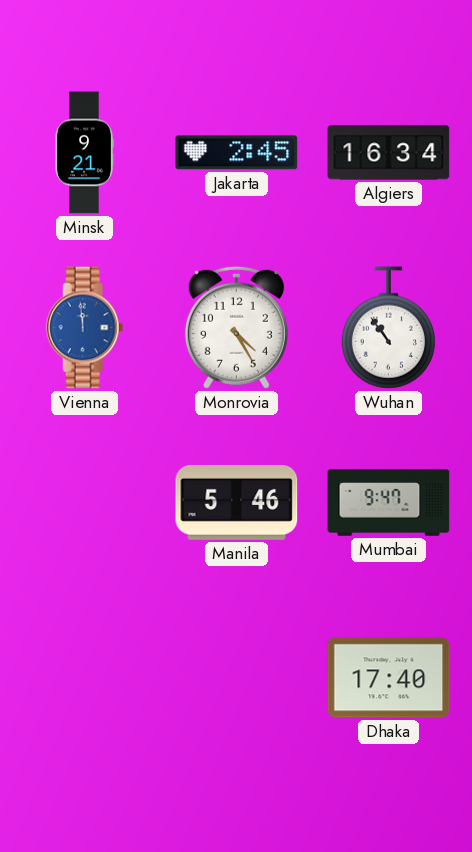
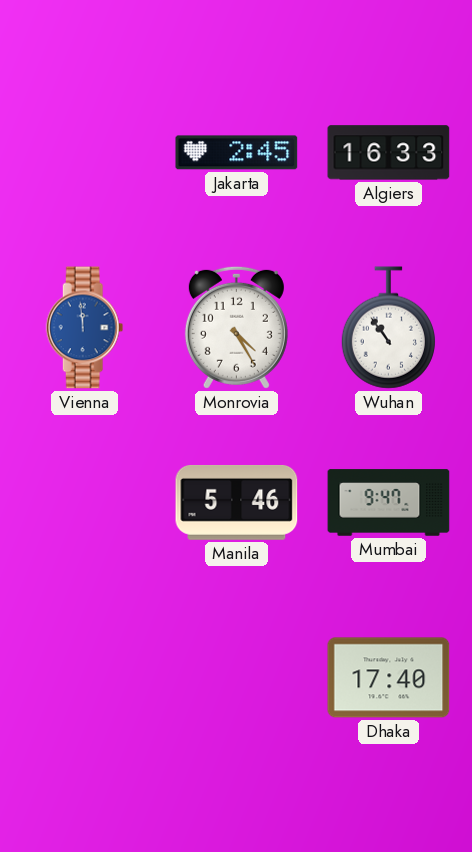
Minsk: 9:21 -> none (85, 153)
Algiers: 16:34 -> 16:33 (389, 153)
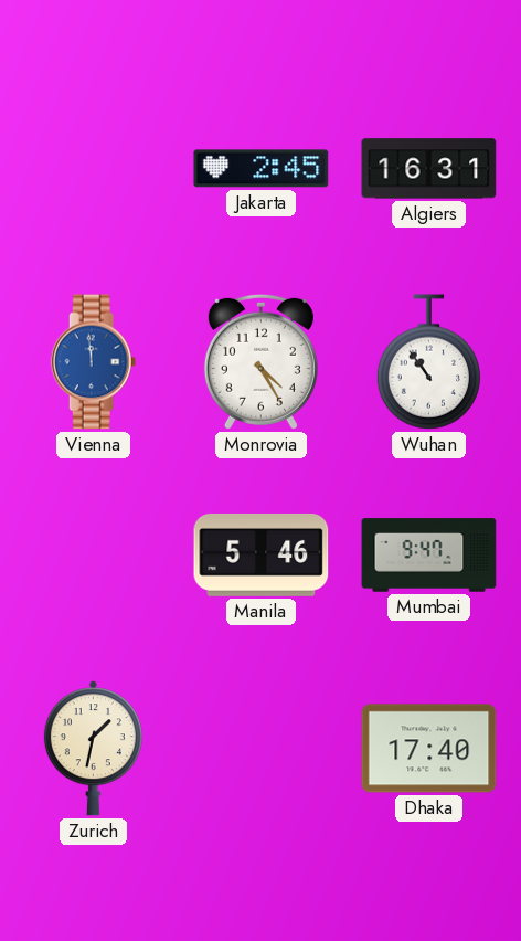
Algiers: 16:33 -> 16:31 (429, 169)
Zurich: none -> 1:32 (93, 749)
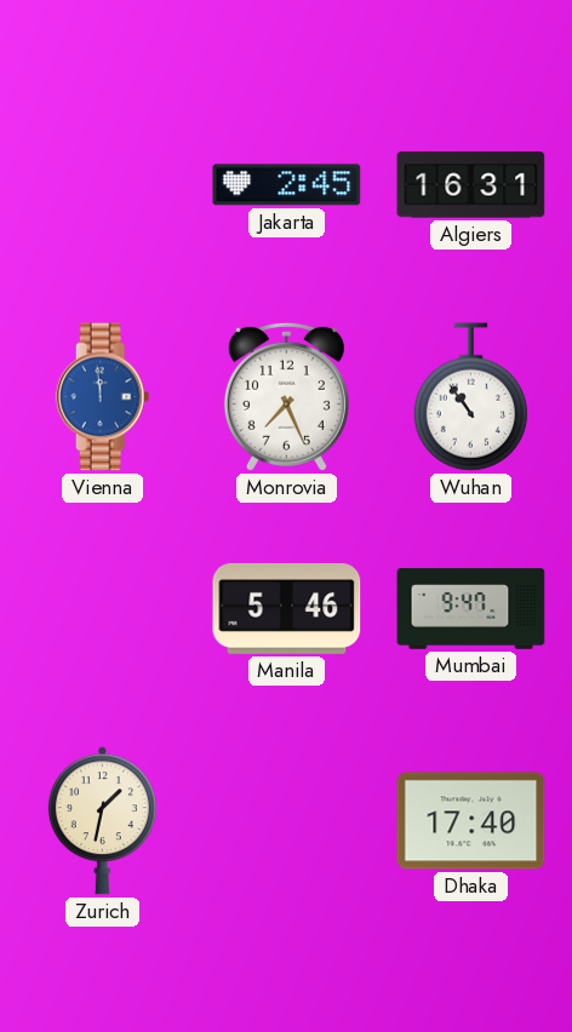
Monrovia: 4:25 -> 7:26 (286, 396)
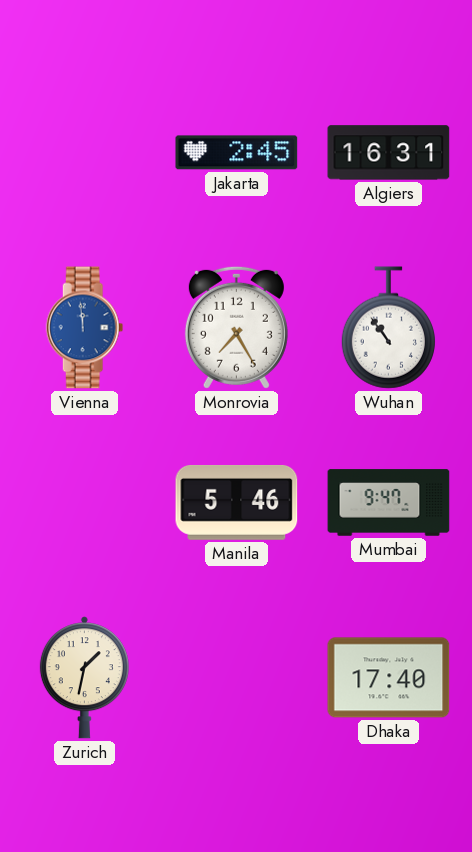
Monrovia: 7:26 -> 7:25 (236, 327)
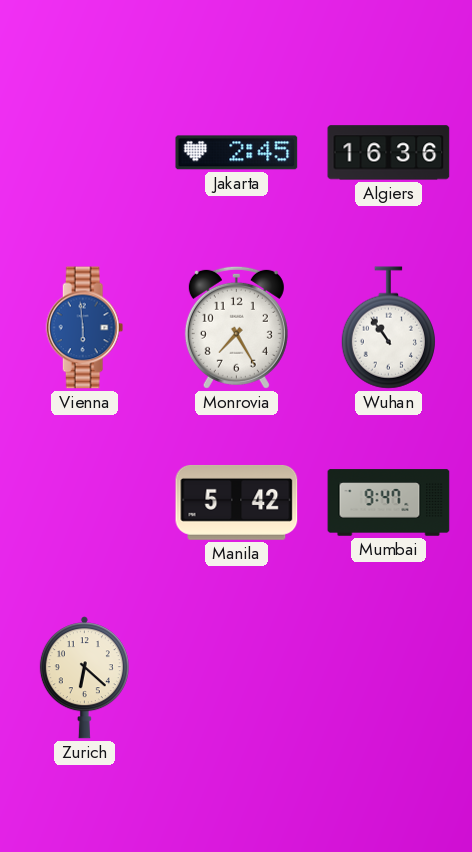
Algiers: 16:31 -> 16:36 (389, 153)
Vienna: 11:59 -> 5:59 (85, 328)
Manila: 5:46 -> 5:42 (237, 502)
Zurich: 1:32 -> 6:22 (84, 678)
Dhaka: 17:40 -> none (389, 678)
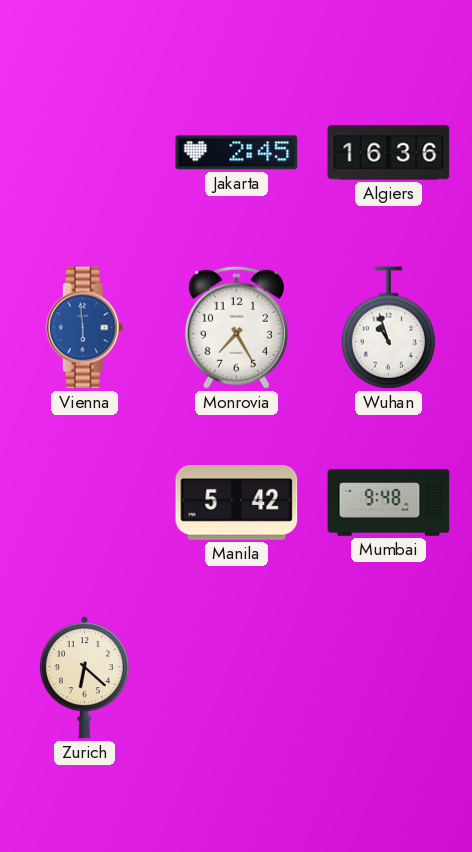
Wuhan: 10:54 -> 10:57 (388, 328)
Mumbai: 9:47 -> 9:48 (389, 503)
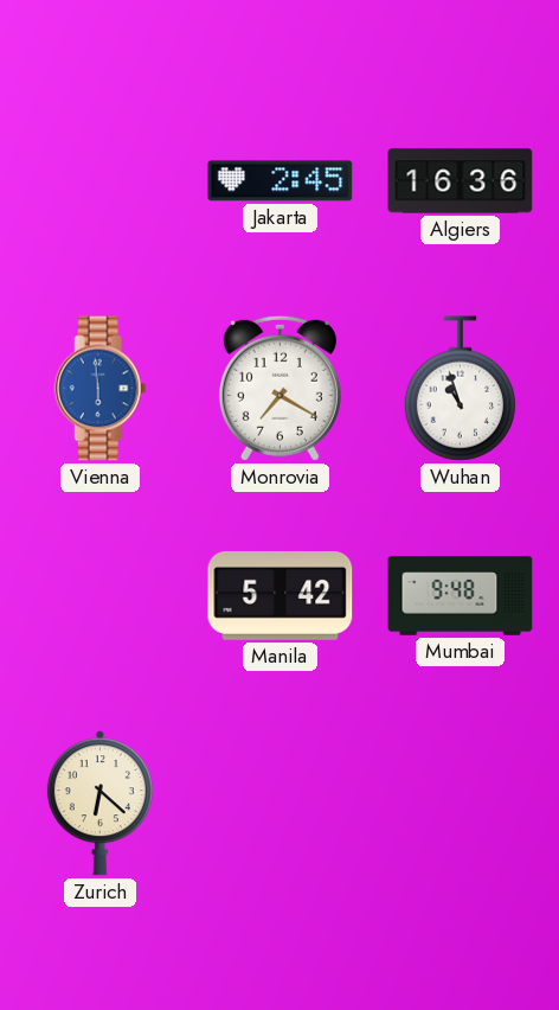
Monrovia: 7:25 -> 7:20 (279, 388)
